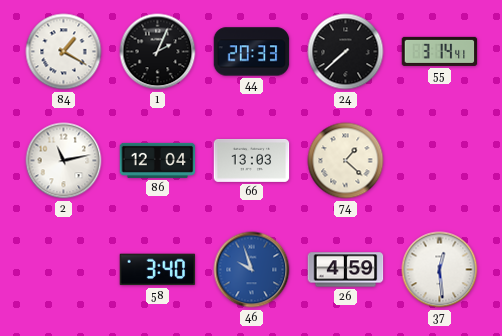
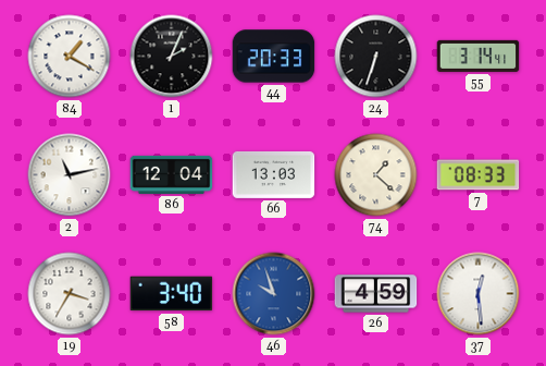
24: 7:38 -> 6:33 (376, 57)
7: none -> 08:33 (479, 175)
19: none -> 3:35 (70, 294)
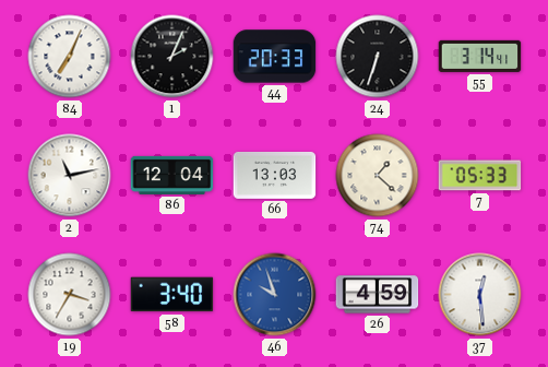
84: 1:20 -> 7:04 (70, 57)
7: 08:33 -> 05:33 (480, 176)
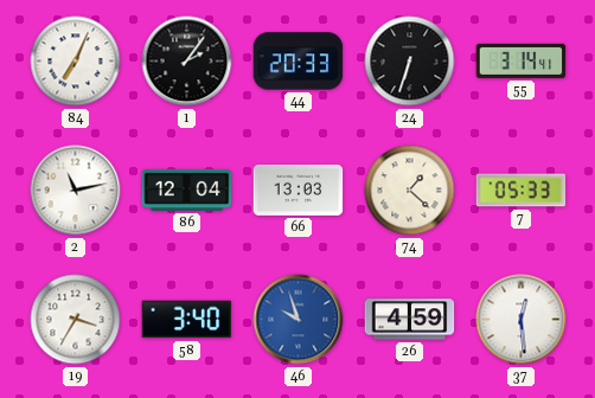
1: 2:04 -> 2:06 (187, 62)
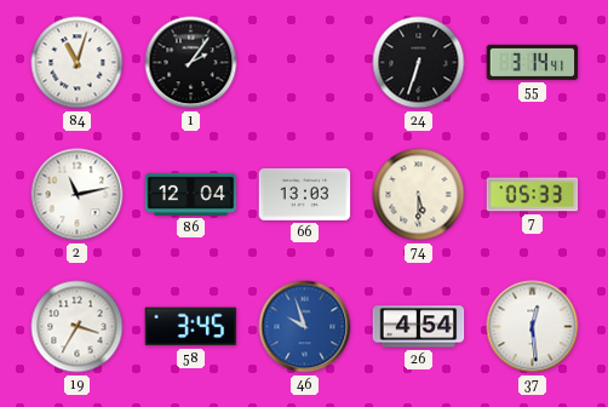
84: 7:04 -> 11:03 (78, 63)
44: 20:33 -> none (299, 62)
74: 1:22 -> 5:30 (419, 195)
58: 3:40 -> 3:45 (191, 327)
26: 4:59 -> 4:54 (419, 327)
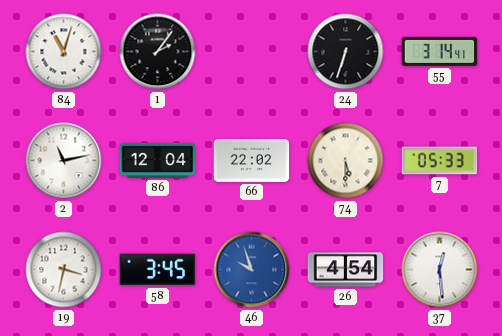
66: 13:03 -> 22:02 (252, 160)
19: 3:35 -> 3:32 (64, 270)
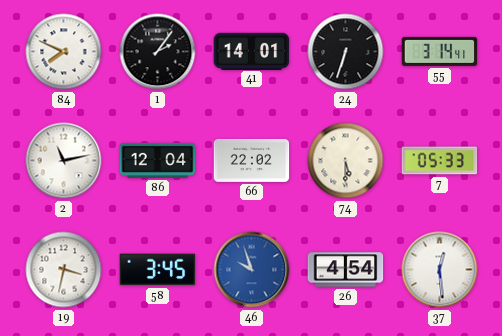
84: 11:03 -> 7:49 (64, 52)
41: none -> 14:01 (252, 51)
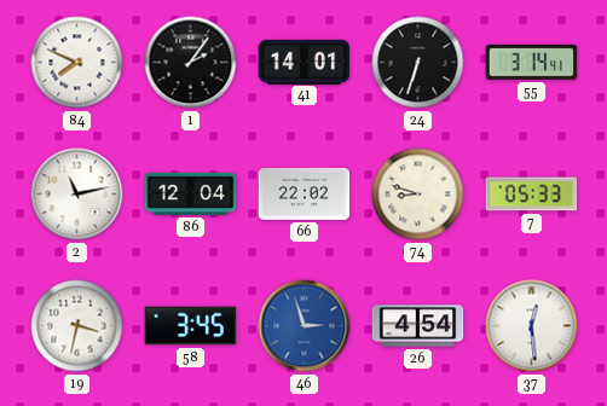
74: 5:30 -> 8:48 (418, 195)
46: 9:57 -> 2:57 (305, 326)
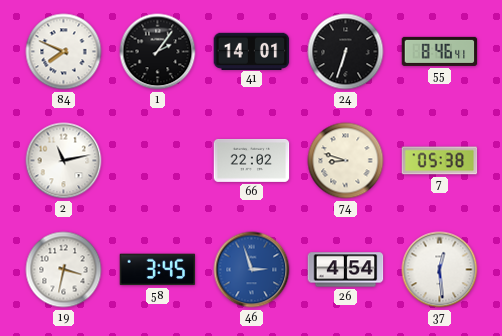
55: 3:14 -> 8:46 (440, 51)
86: 12:04 -> none (191, 193)
7: 05:33 -> 05:38 (440, 161)
